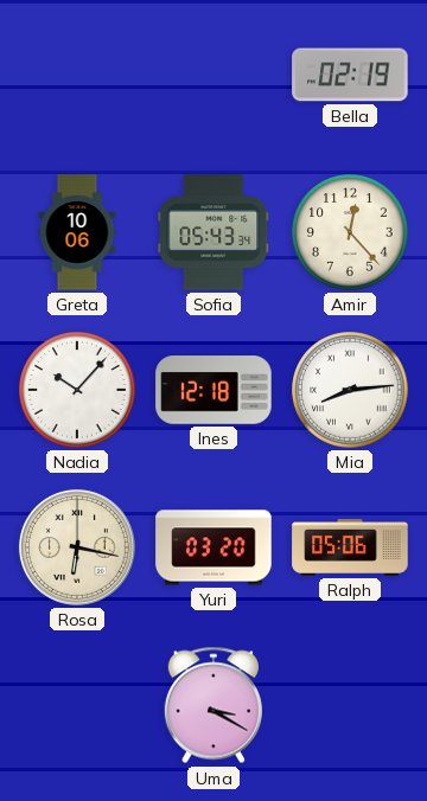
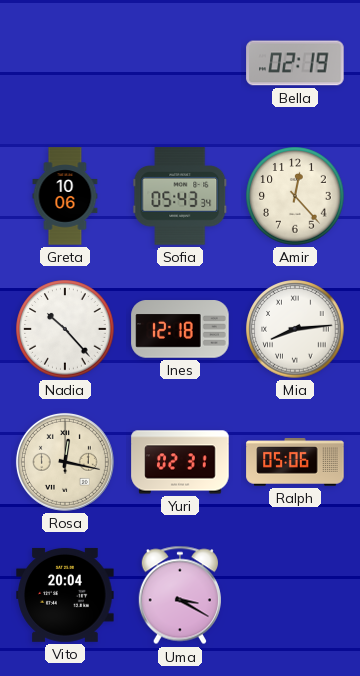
Nadia: 10:07 -> 10:23 (65, 329)
Rosa: 6:17 -> 12:17 (65, 462)
Yuri: 03:20 -> 02:31 (180, 462)
Vito: none -> 20:04 (65, 595)
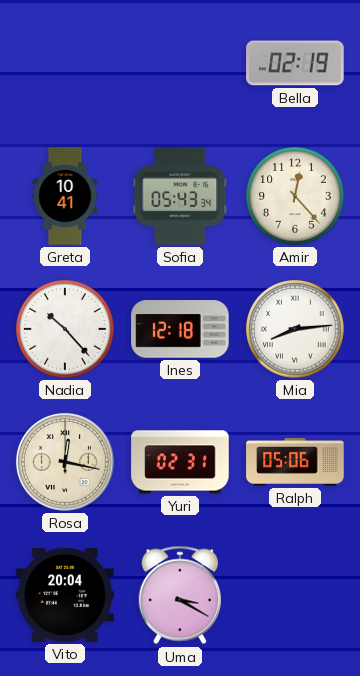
Greta: 10:06 -> 10:41 (65, 196)
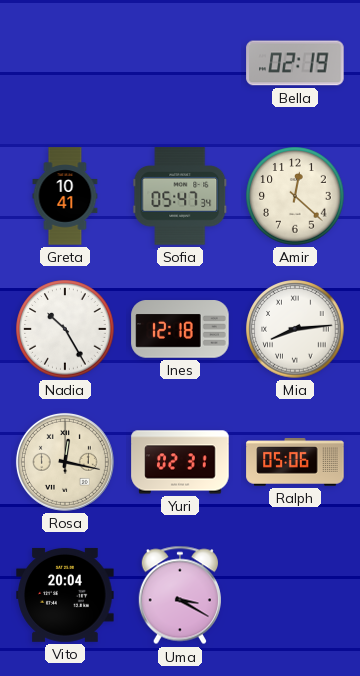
Sofia: 05:43 -> 05:47 (180, 196)
Amir: 12:23 -> 12:22 (295, 196)
Nadia: 10:23 -> 10:25 (65, 329)
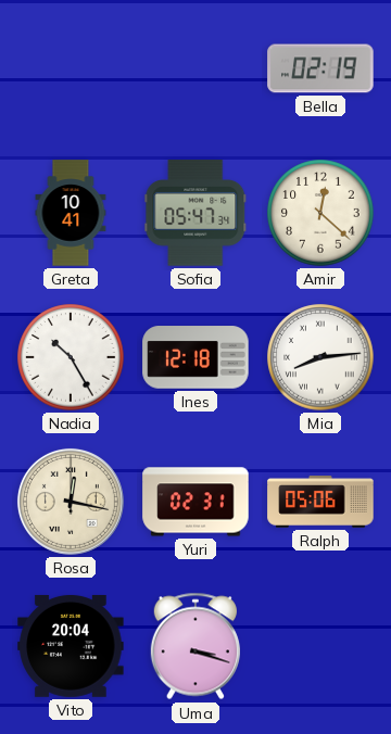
Uma: 3:20 -> 3:18 (195, 646)
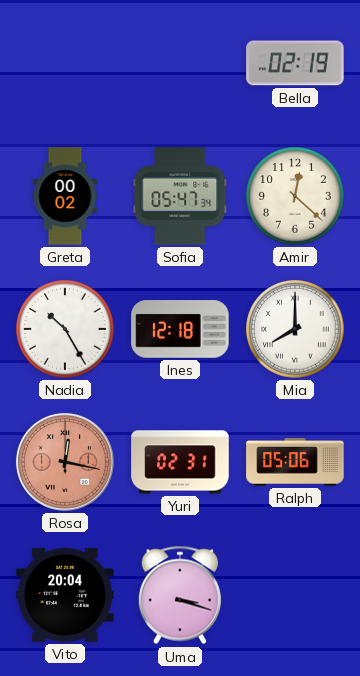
Greta: 10:41 -> 00:02 (65, 196)
Mia: 8:14 -> 8:00 (295, 329)
Rosa dial: cream -> salmon (65, 462)
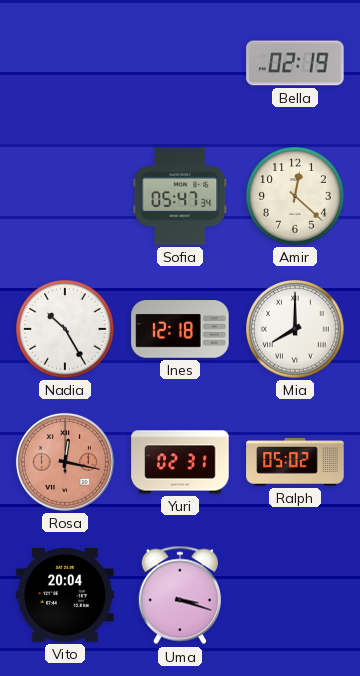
Greta: 00:02 -> none (65, 196)
Ralph: 05:06 -> 05:02 (295, 463)
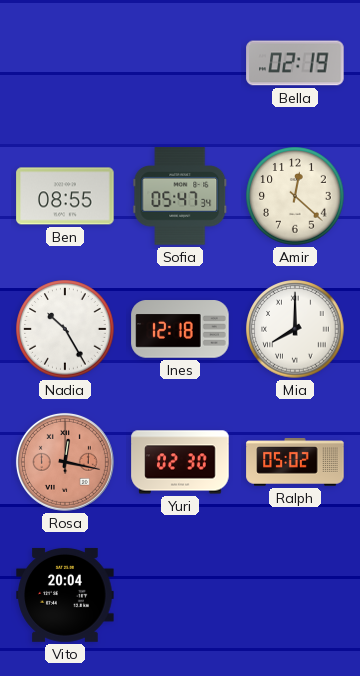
Ben: none -> 08:55 (65, 196)
Yuri: 02:31 -> 02:30 (180, 462)
Uma: 3:18 -> none (180, 595)
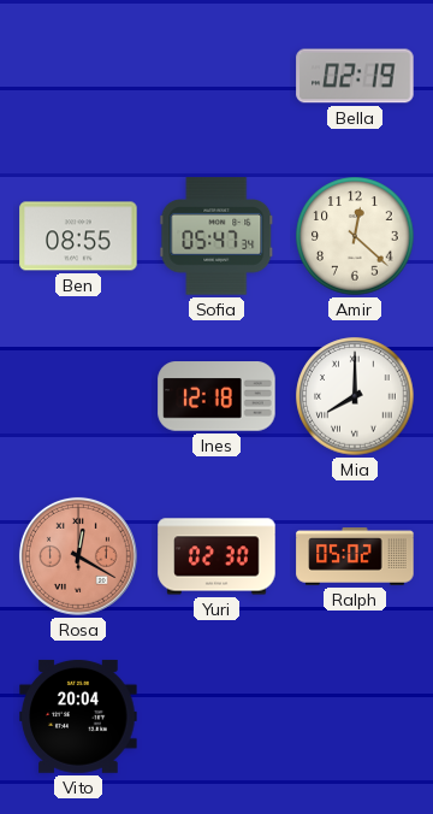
Nadia: 10:25 -> none (65, 329)
Rosa: 12:17 -> 12:20 (78, 556)
